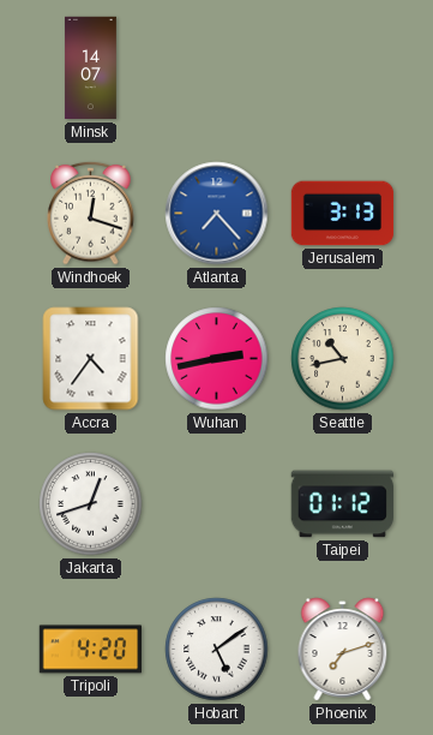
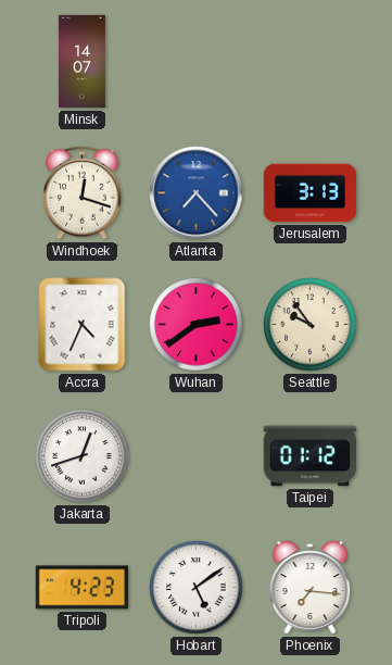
Accra: 4:36 -> 4:34 (83, 325)
Wuhan: 2:43 -> 2:39 (197, 325)
Seattle: 10:43 -> 9:54 (311, 325)
Tripoli: 4:20 -> 4:23 (81, 588)
Phoenix: 7:12 -> 7:16 (311, 588)
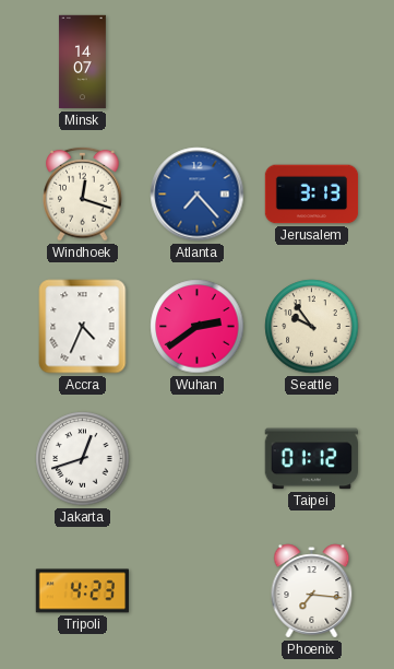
Hobart: 5:09 -> none (197, 588)
